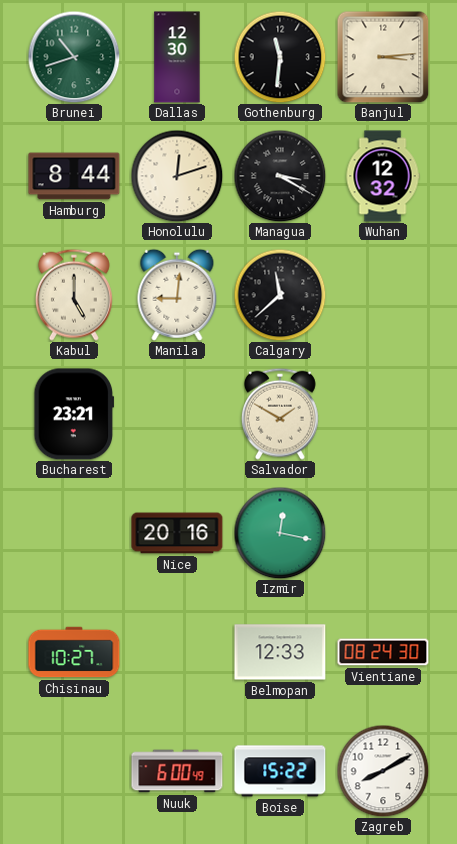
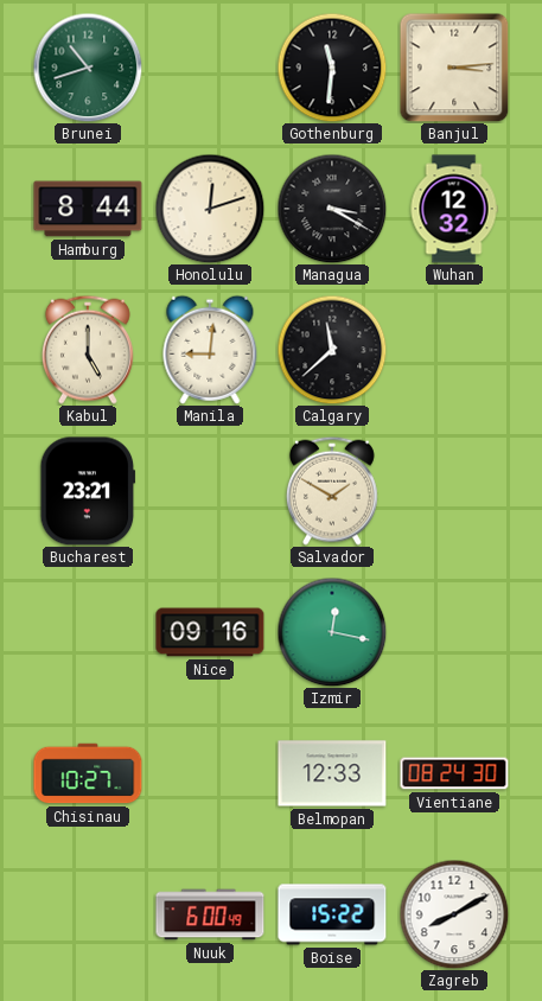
Dallas: 12:30 -> none (177, 57)
Nice: 20:16 -> 09:16 (210, 632)
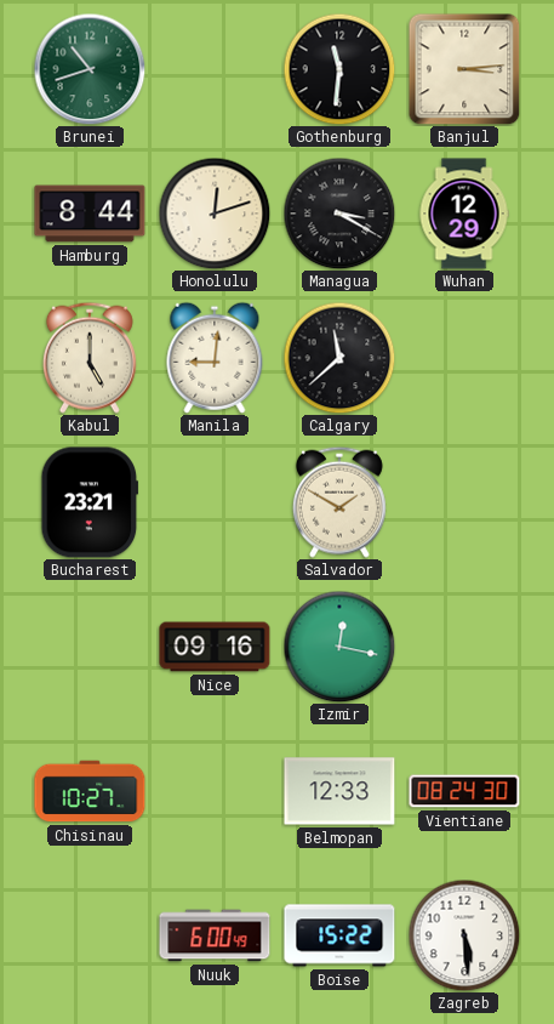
Wuhan: 12:32 -> 12:29 (464, 214)
Zagreb: 8:10 -> 5:29 (464, 935)
